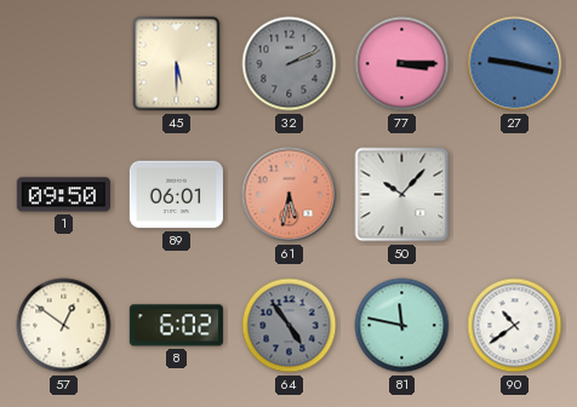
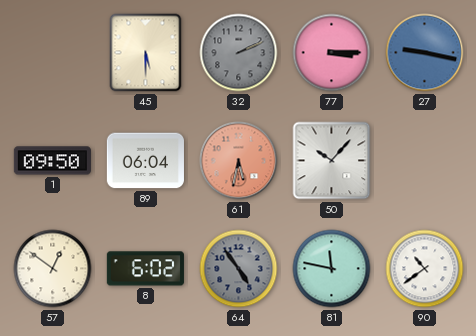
89: 06:01 -> 06:04 (145, 161)
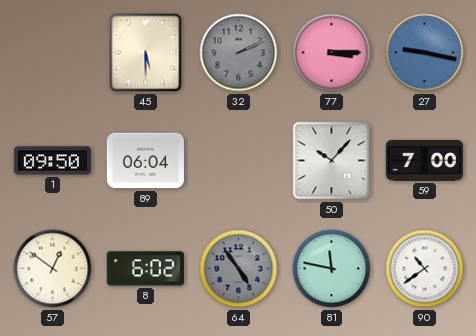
61: 5:32 -> none (239, 161)
59: none -> 7:00 (424, 160)
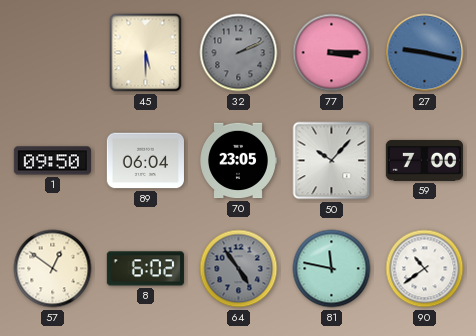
70: none -> 23:05 (239, 161)
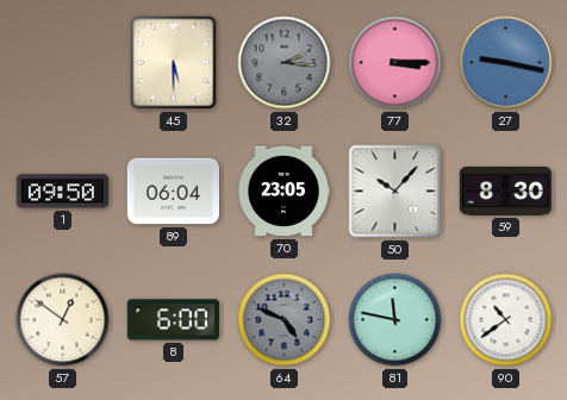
32: 2:11 -> 2:16 (285, 63)
59: 7:00 -> 8:30 (505, 190)
8: 6:02 -> 6:00 (173, 320)
64: 4:54 -> 4:49 (285, 320)
